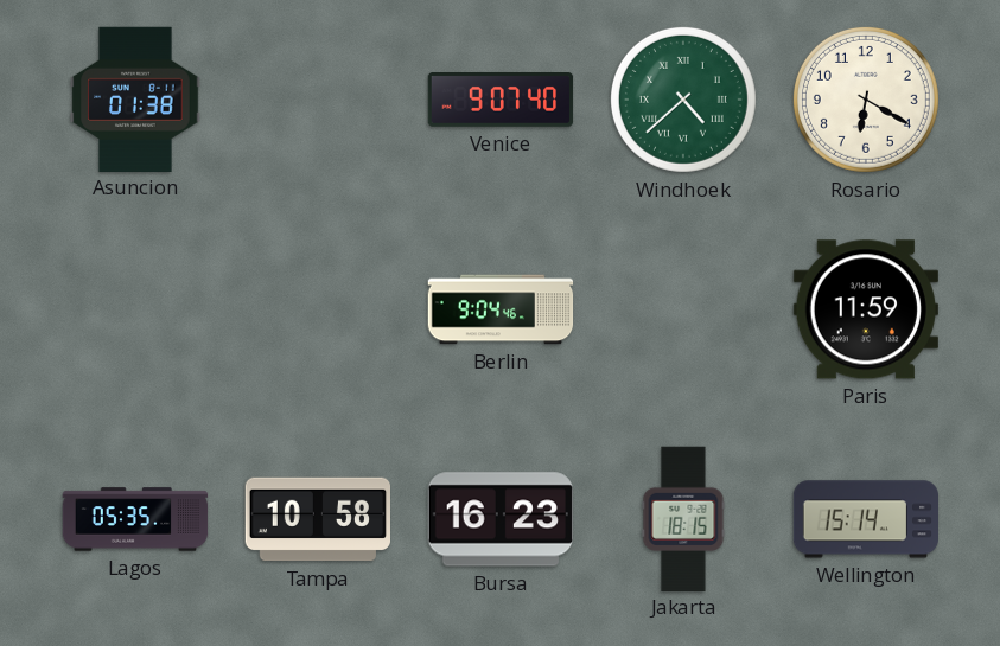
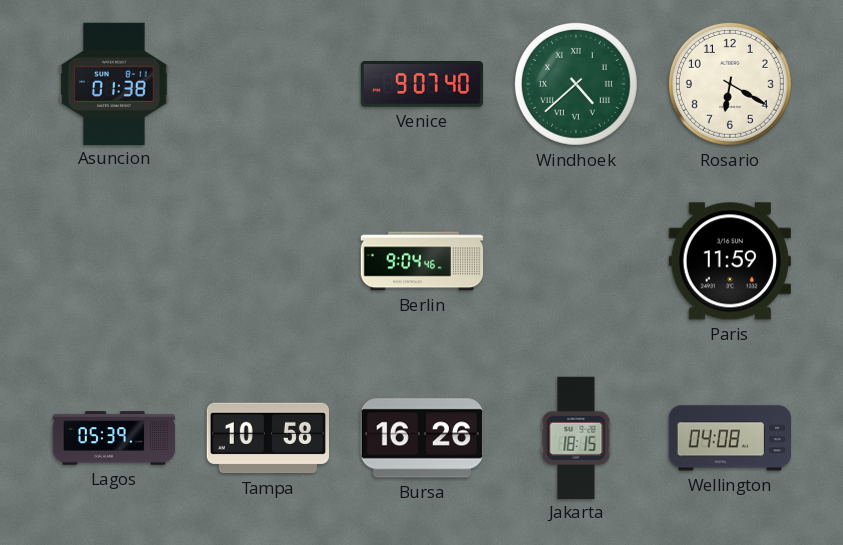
Lagos: 05:35 -> 05:39 (114, 438)
Bursa: 16:23 -> 16:26 (422, 438)
Wellington: 15:14 -> 04:08 (729, 438)
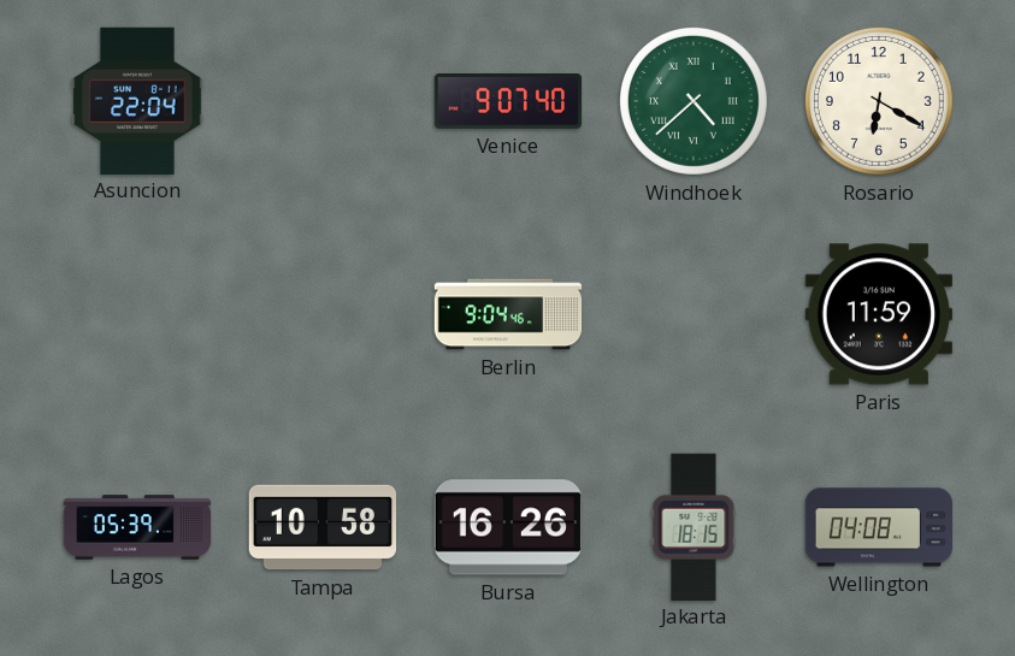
Asuncion: 01:38 -> 22:04 (137, 100)
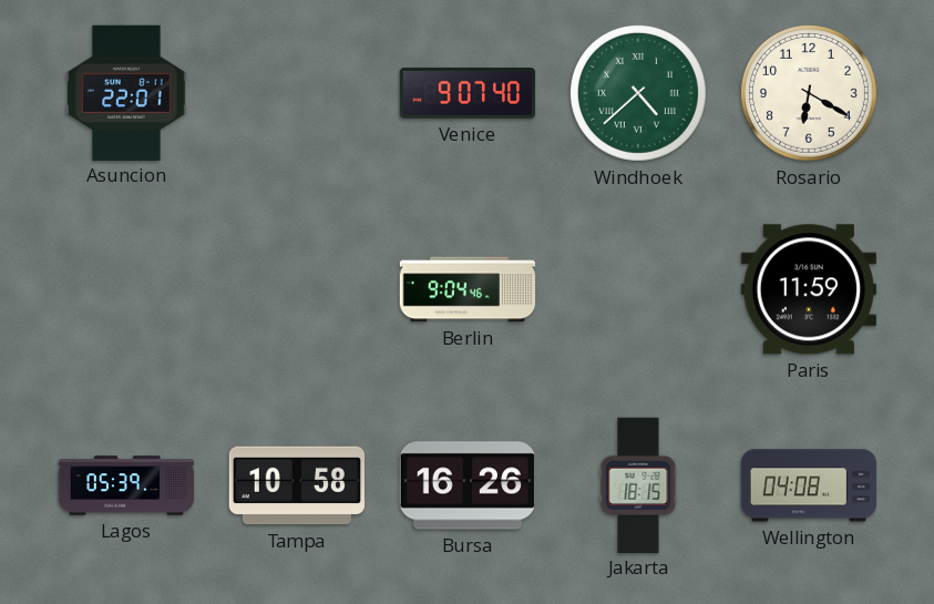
Asuncion: 22:04 -> 22:01 (126, 92)
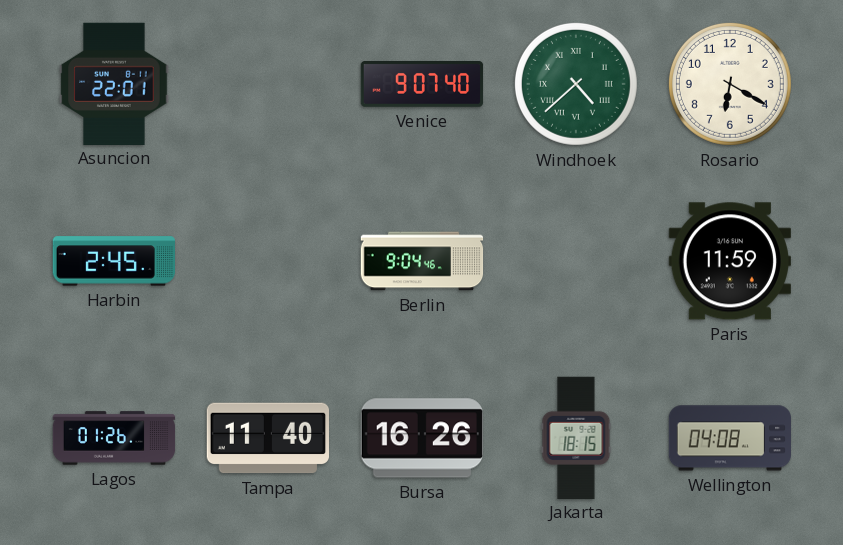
Harbin: none -> 2:45 (114, 261)
Lagos: 05:39 -> 01:26 (114, 438)
Tampa: 10:58 -> 11:40 (268, 438)
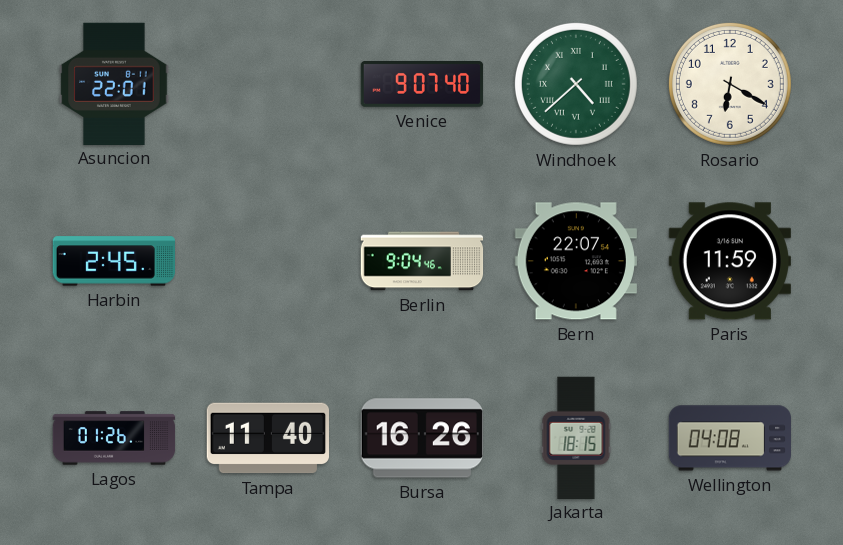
Bern: none -> 22:07 (576, 261)
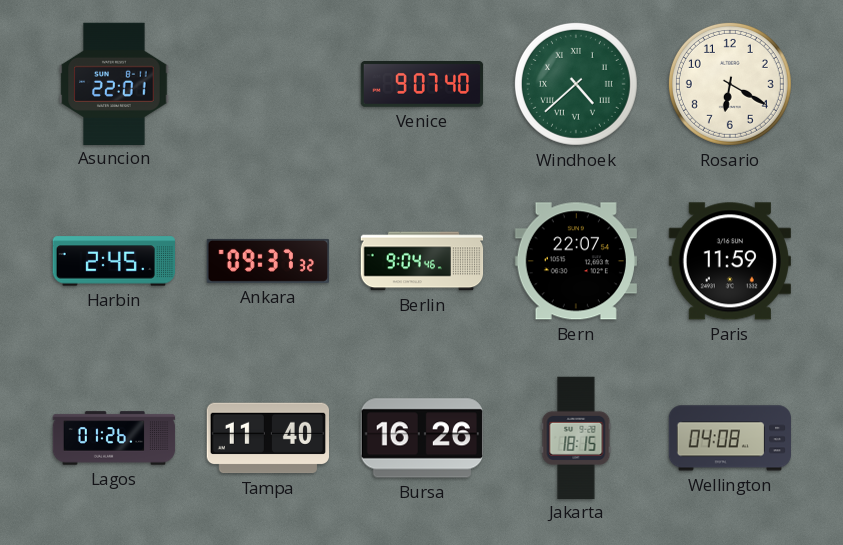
Ankara: none -> 09:37 (267, 261)
